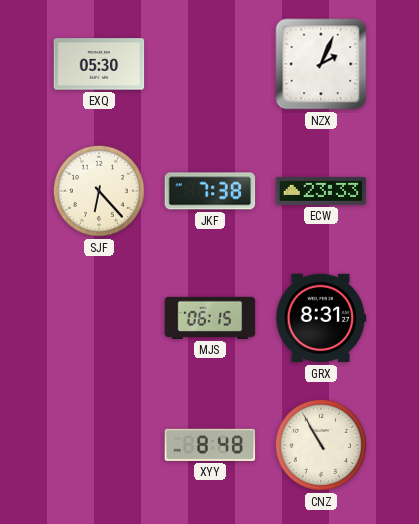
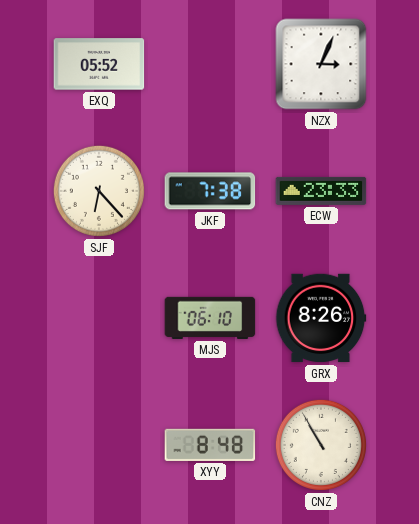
EXQ: 05:30 -> 05:52 (99, 64)
NZX: 2:04 -> 3:04 (321, 64)
MJS: 06:15 -> 06:10 (210, 318)
GRX: 8:31 -> 8:26 (321, 318)
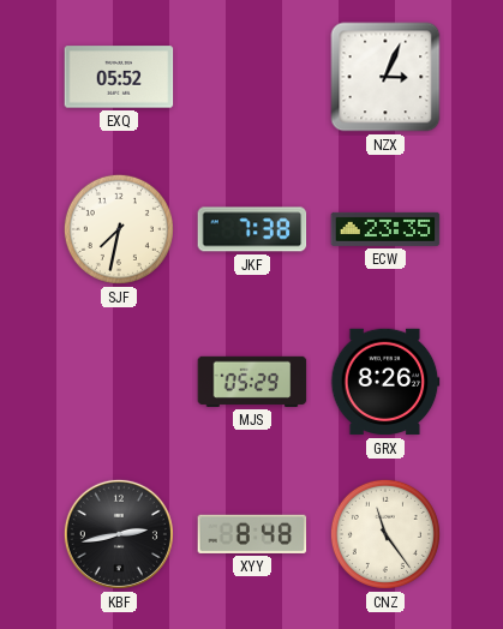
SJF: 6:23 -> 7:32 (119, 229)
ECW: 23:33 -> 23:35 (385, 229)
MJS: 06:10 -> 05:29 (252, 382)
KBF: none -> 2:43 (119, 534)
CNZ: 10:55 -> 11:24 (385, 534)
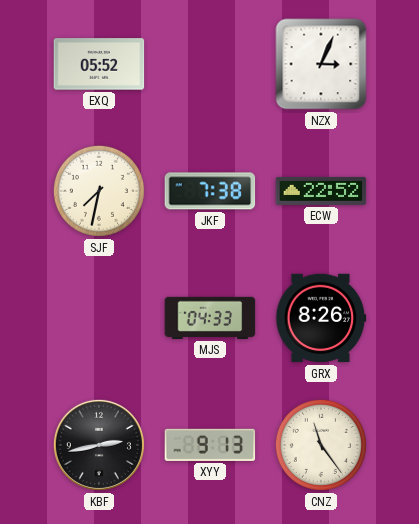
ECW: 23:35 -> 22:52 (321, 191)
MJS: 05:29 -> 04:33 (210, 318)
XYY: 8:48 -> 9:13 (210, 445)
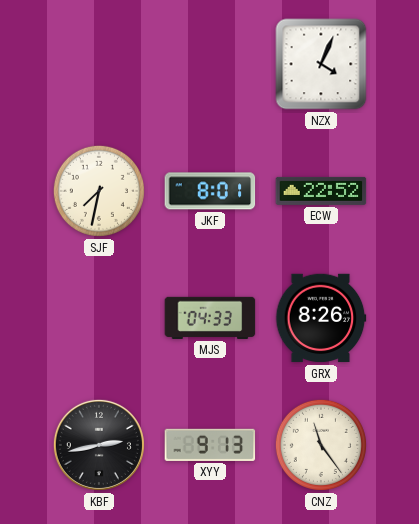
EXQ: 05:52 -> none (99, 64)
NZX: 3:04 -> 4:04 (321, 64)
JKF: 7:38 -> 8:01 (210, 191)
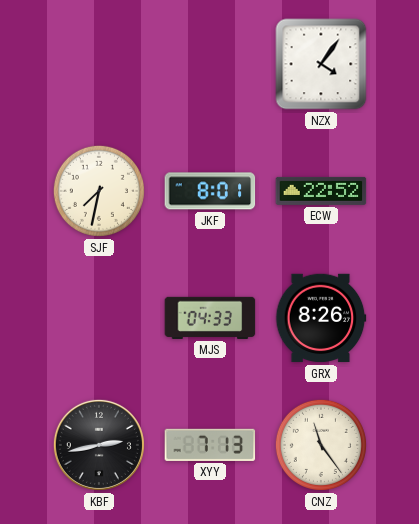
NZX: 4:04 -> 4:06 (321, 64)
XYY: 9:13 -> 7:13 (210, 445)
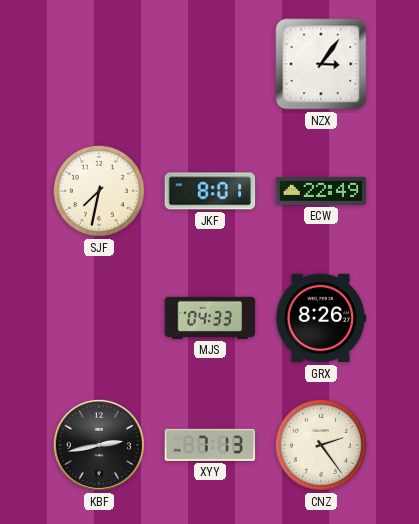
NZX: 4:06 -> 3:06 (321, 64)
ECW: 22:52 -> 22:49 (321, 191)
CNZ: 11:24 -> 2:24 (321, 445)
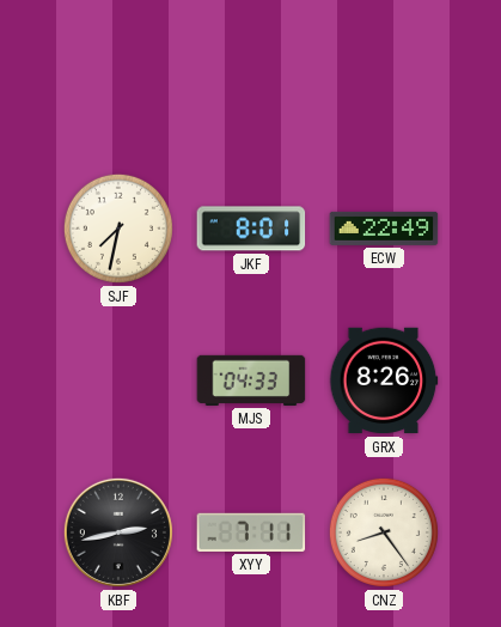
NZX: 3:06 -> none (321, 64)
XYY: 7:13 -> 7:11 (251, 532)
CNZ: 2:24 -> 8:24 (384, 532)
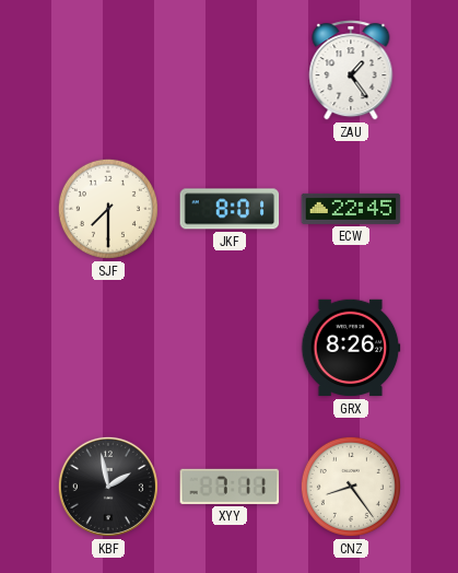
ZAU: none -> 1:24 (351, 70)
SJF: 7:32 -> 7:30 (108, 209)
ECW: 22:49 -> 22:45 (351, 209)
MJS: 04:33 -> none (251, 381)
KBF: 2:43 -> 1:58 (108, 487)
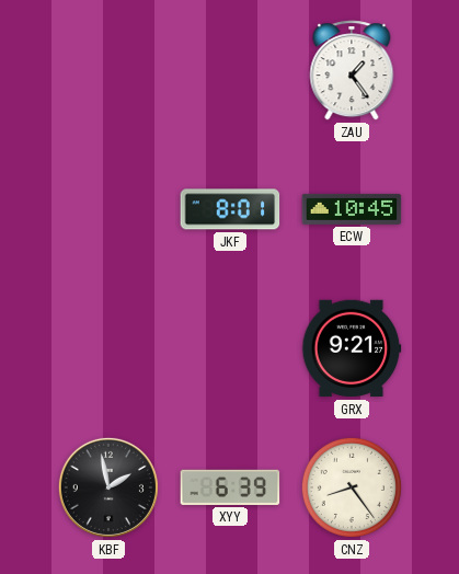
SJF: 7:30 -> none (108, 209)
ECW: 22:45 -> 10:45 (352, 209)
GRX: 8:26 -> 9:21 (352, 348)
XYY: 7:11 -> 6:39 (230, 487)
